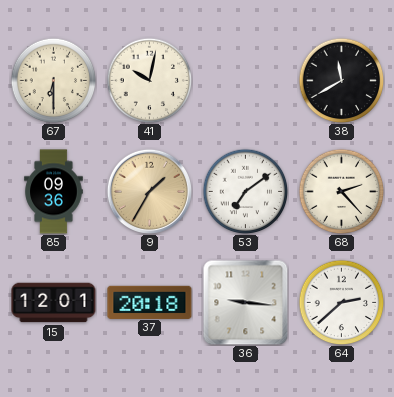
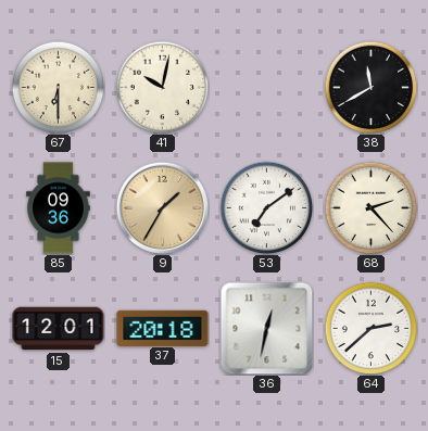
36: 9:16 -> 12:32 (266, 328)
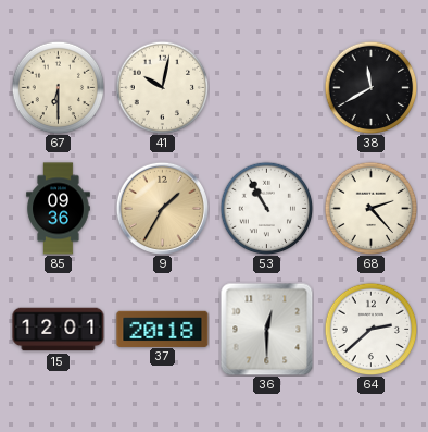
53: 7:09 -> 10:55 (266, 208)
36: 12:32 -> 12:30 (266, 329)
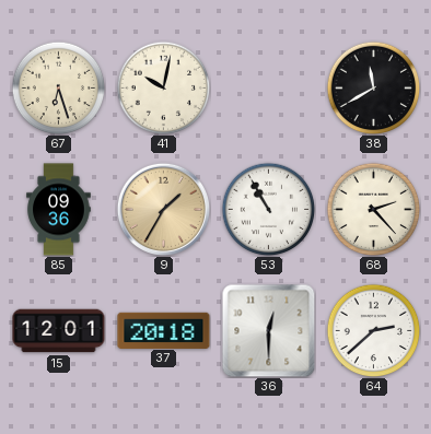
67: 6:30 -> 6:27 (58, 87)
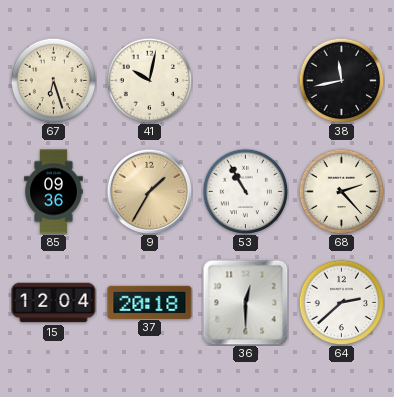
38: 11:40 -> 11:43 (341, 80)
15: 12:01 -> 12:04 (54, 303)
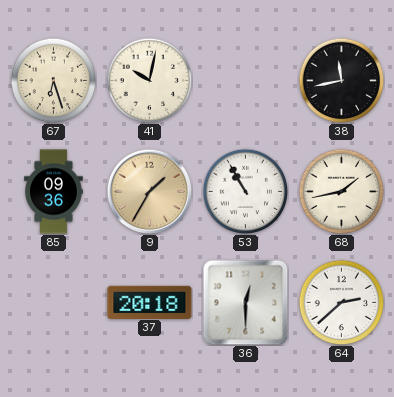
68: 2:23 -> 1:43 (341, 191)
15: 12:04 -> none (54, 303)
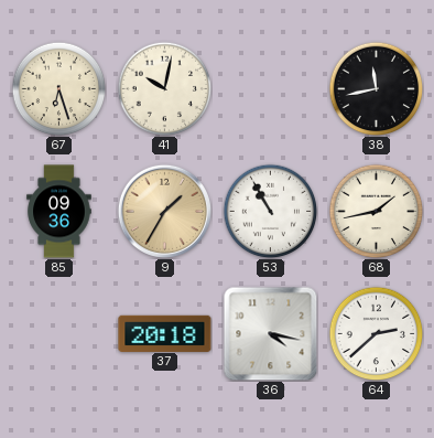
36: 12:30 -> 4:17 (270, 333)
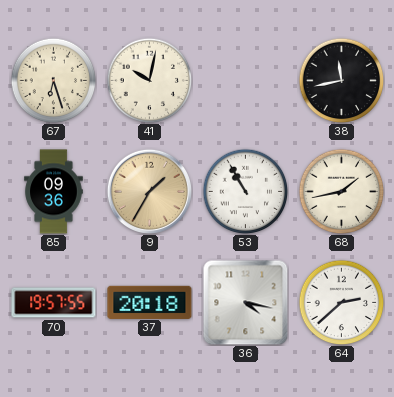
70: none -> 19:57 (54, 303)
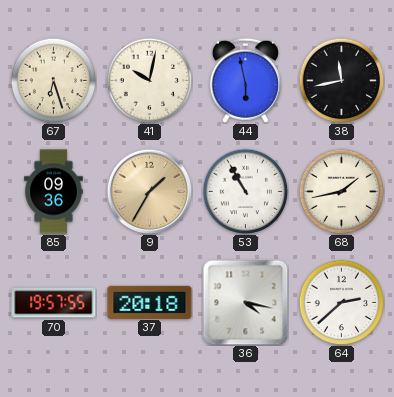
44: none -> 5:58 (245, 80)
